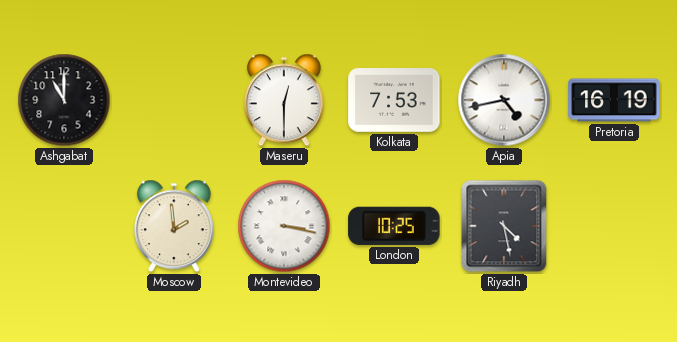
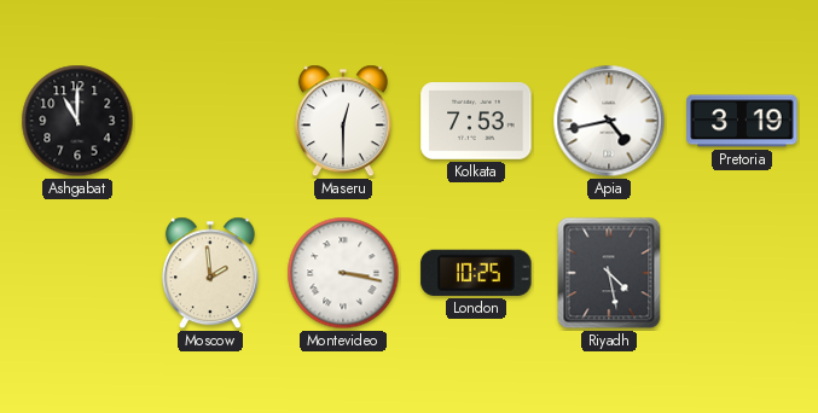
Pretoria: 16:19 -> 3:19 (742, 121)
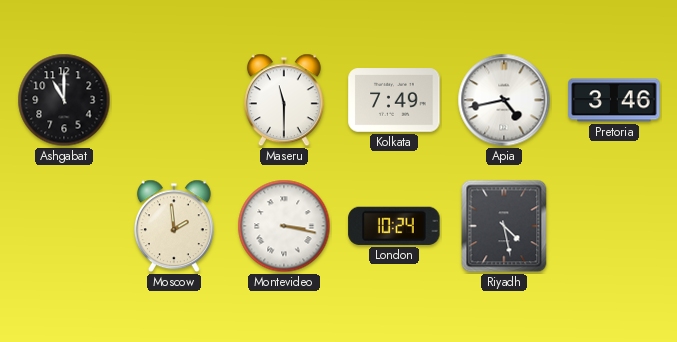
Maseru: 12:30 -> 11:30 (284, 100)
Kolkata: 7:53 -> 7:49 (394, 100)
Pretoria: 3:19 -> 3:46 (614, 100)
London: 10:25 -> 10:24 (394, 226)
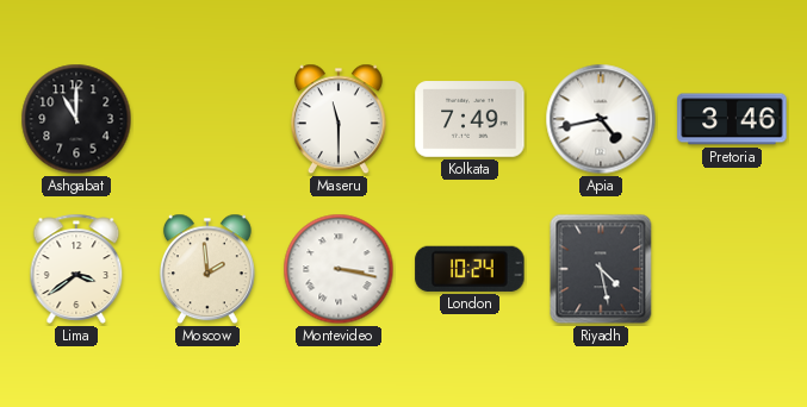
Lima: none -> 3:39 (76, 269)
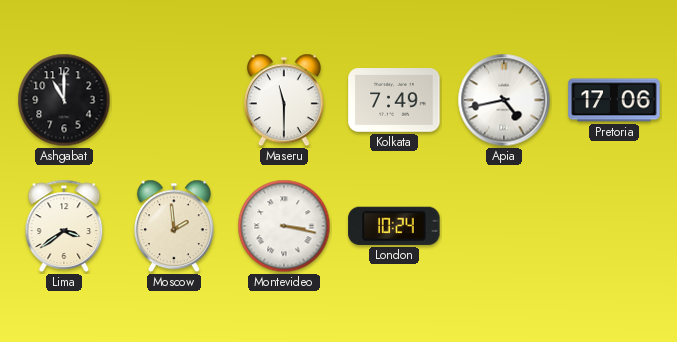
Pretoria: 3:46 -> 17:06 (614, 100)
Riyadh: 4:28 -> none (601, 269)
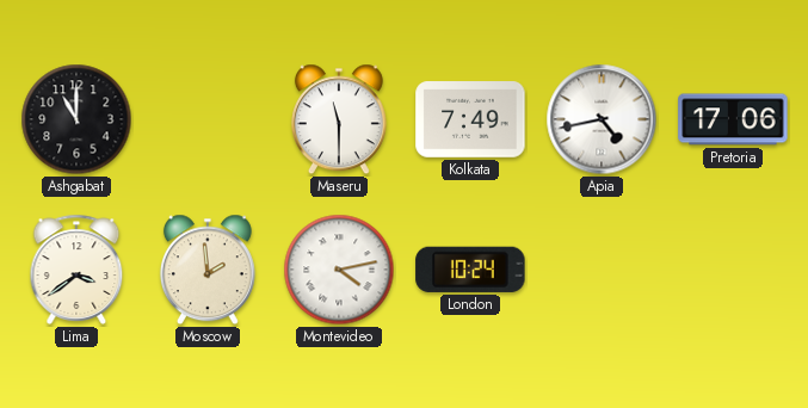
Montevideo: 3:17 -> 4:13 (339, 270)
